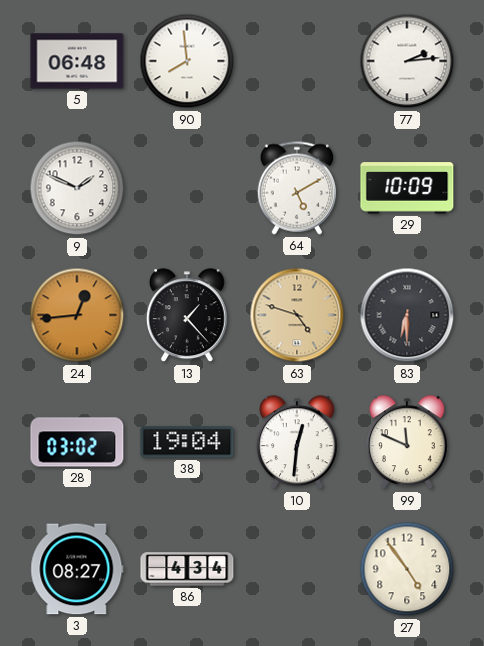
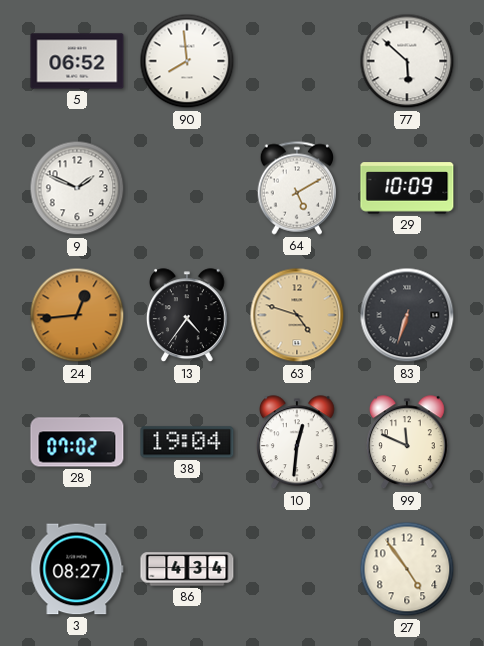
5: 06:48 -> 06:52 (77, 61)
77: 2:14 -> 5:52 (407, 61)
13: 1:23 -> 4:36 (187, 316)
83: 6:30 -> 6:33 (407, 315)
28: 03:02 -> 07:02 (77, 442)
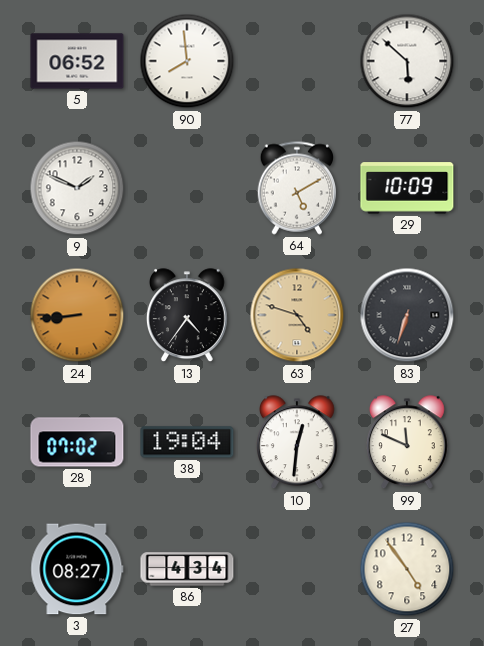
24: 12:44 -> 8:44 (77, 315)
